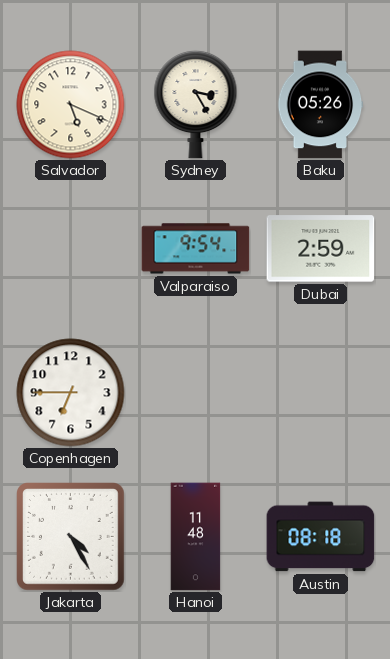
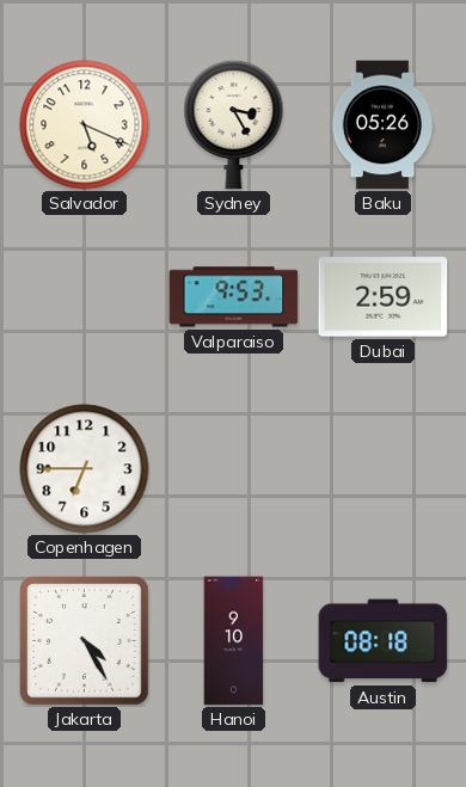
Valparaiso: 9:54 -> 9:53 (234, 297)
Hanoi: 11:48 -> 9:10 (234, 641)
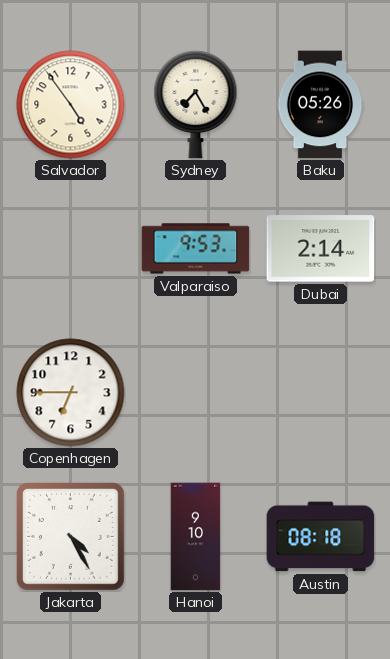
Salvador: 5:19 -> 4:54 (71, 105)
Sydney: 3:25 -> 7:25 (196, 104)
Dubai: 2:59 -> 2:14 (321, 249)
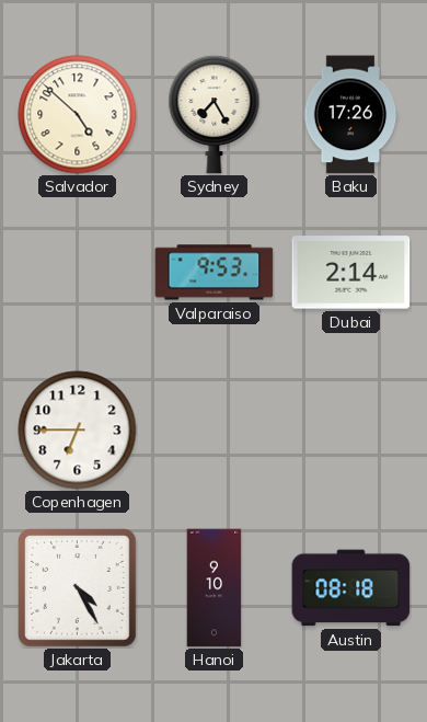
Salvador: 4:54 -> 4:52 (78, 115)
Baku: 05:26 -> 17:26 (350, 115)
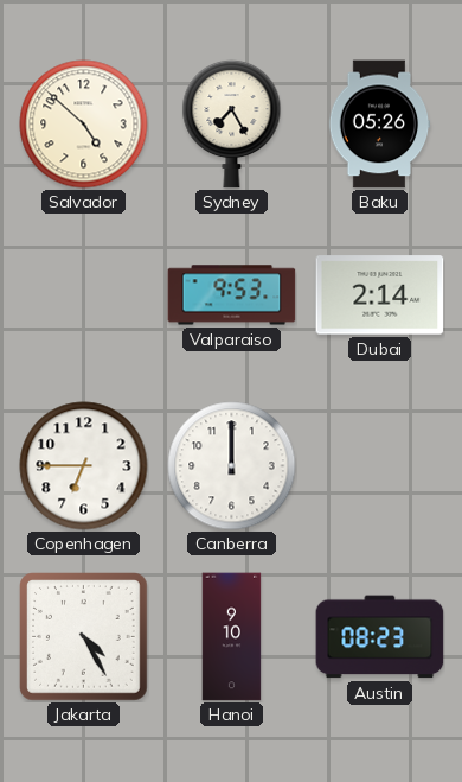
Baku: 17:26 -> 05:26 (379, 125)
Canberra: none -> 12:00 (232, 466)
Austin: 08:18 -> 08:23 (380, 637)
